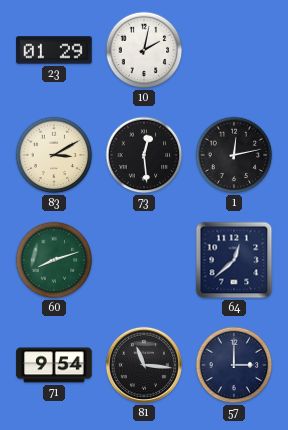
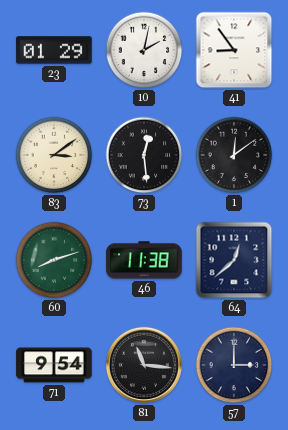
41: none -> 8:54 (234, 50)
83: 3:10 -> 3:09 (54, 155)
1: 12:13 -> 12:09 (234, 155)
46: none -> 11:38 (144, 260)
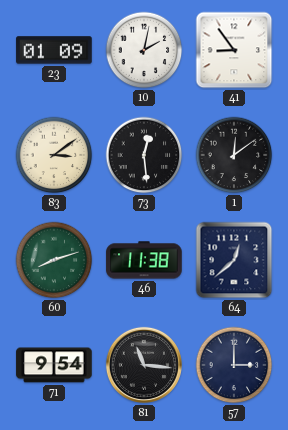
23: 01:29 -> 01:09 (54, 50)
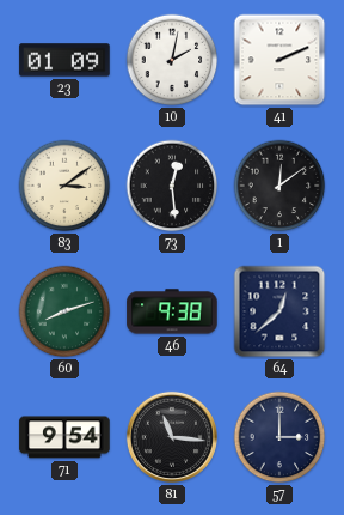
41: 8:54 -> 2:11 (279, 60)
46: 11:38 -> 9:38 (172, 311)
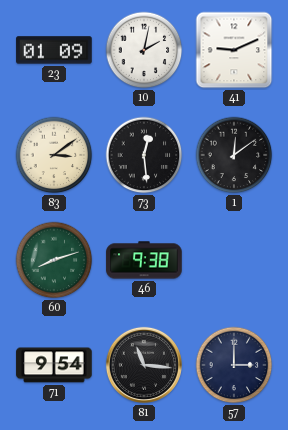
41: 2:11 -> 9:11 (234, 50)
64: 12:38 -> none (279, 311)
